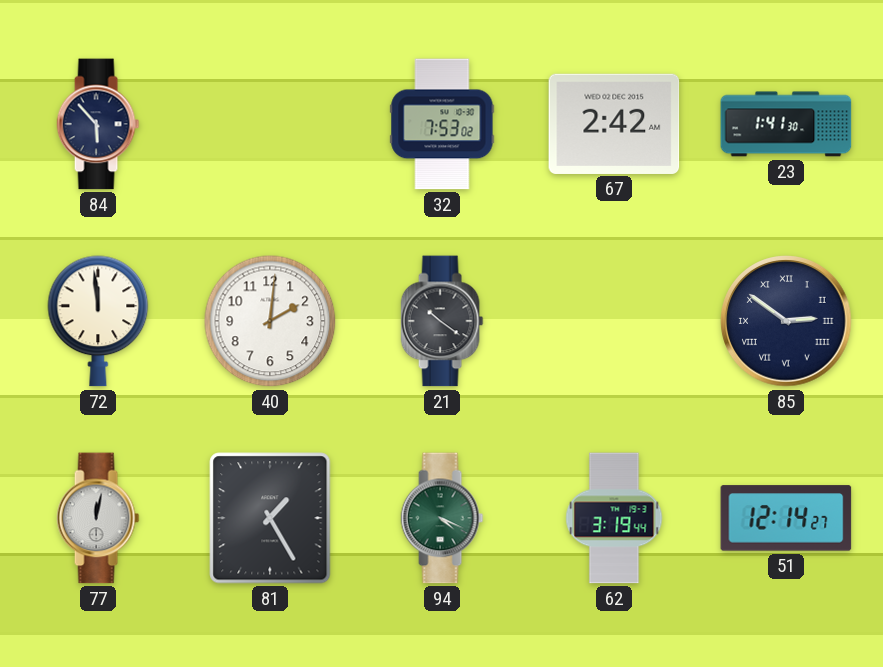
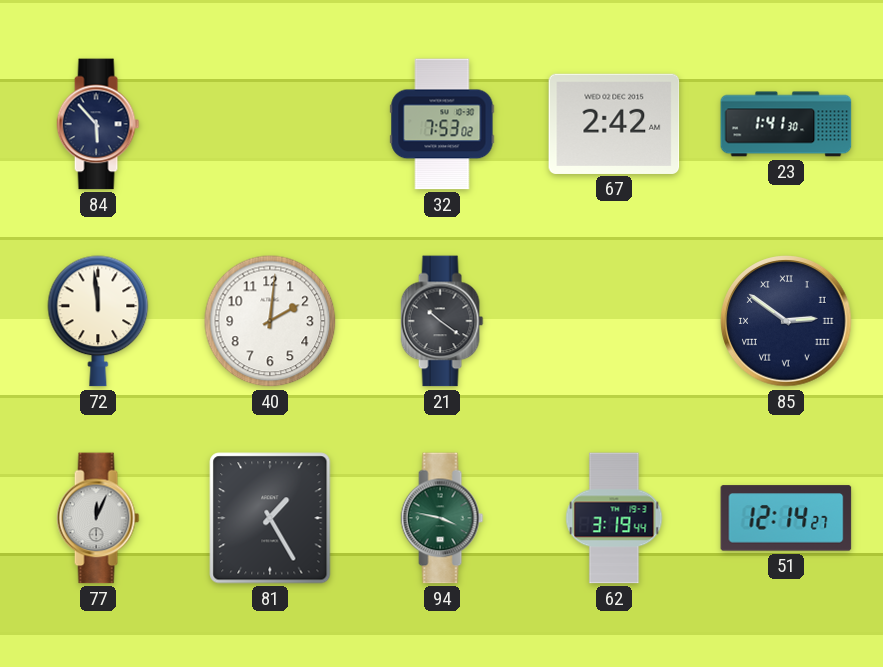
77: 12:02 -> 12:04 (98, 518)
94: 4:19 -> 3:47 (442, 518)
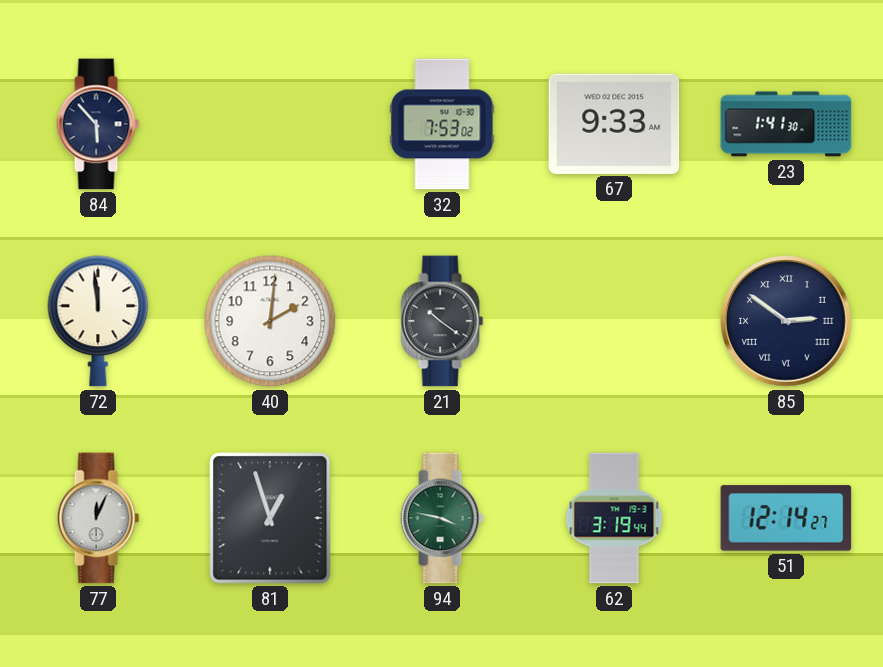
67: 2:42 -> 9:33 (614, 124)
81: 1:25 -> 12:57 (270, 518)
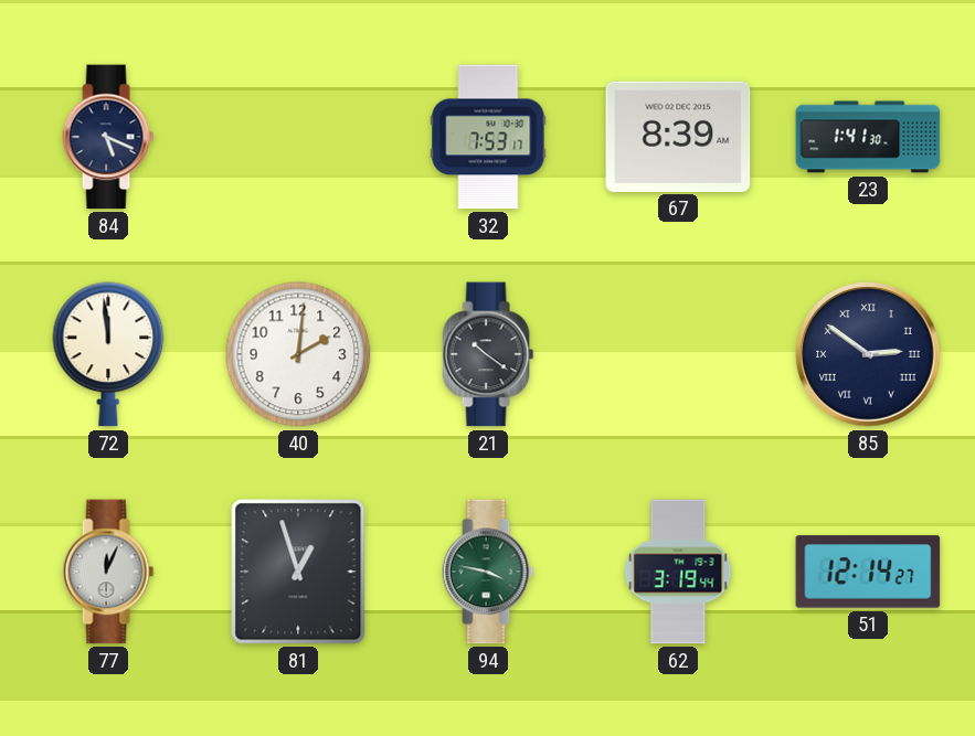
84: 5:53 -> 5:19 (108, 137)
32: 7:53:02 -> 7:53:17 (488, 137)
67: 9:33 -> 8:39 (678, 137)
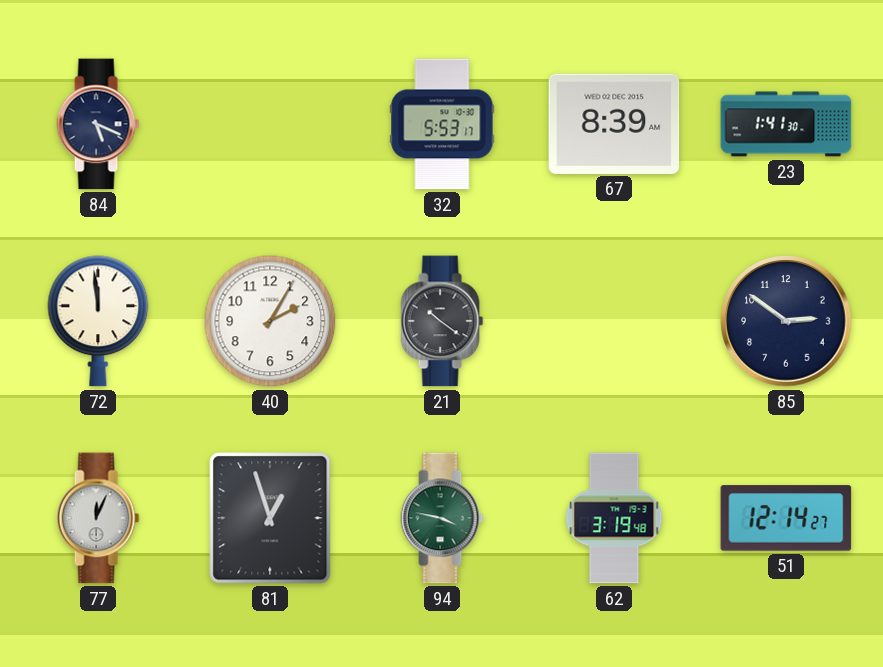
32: 7:53 -> 5:53 (442, 124)
40: 2:01 -> 2:05 (270, 321)
85 numerals: Roman -> Arabic (786, 321)
62: 3:19:44 -> 3:19:48 (614, 518)
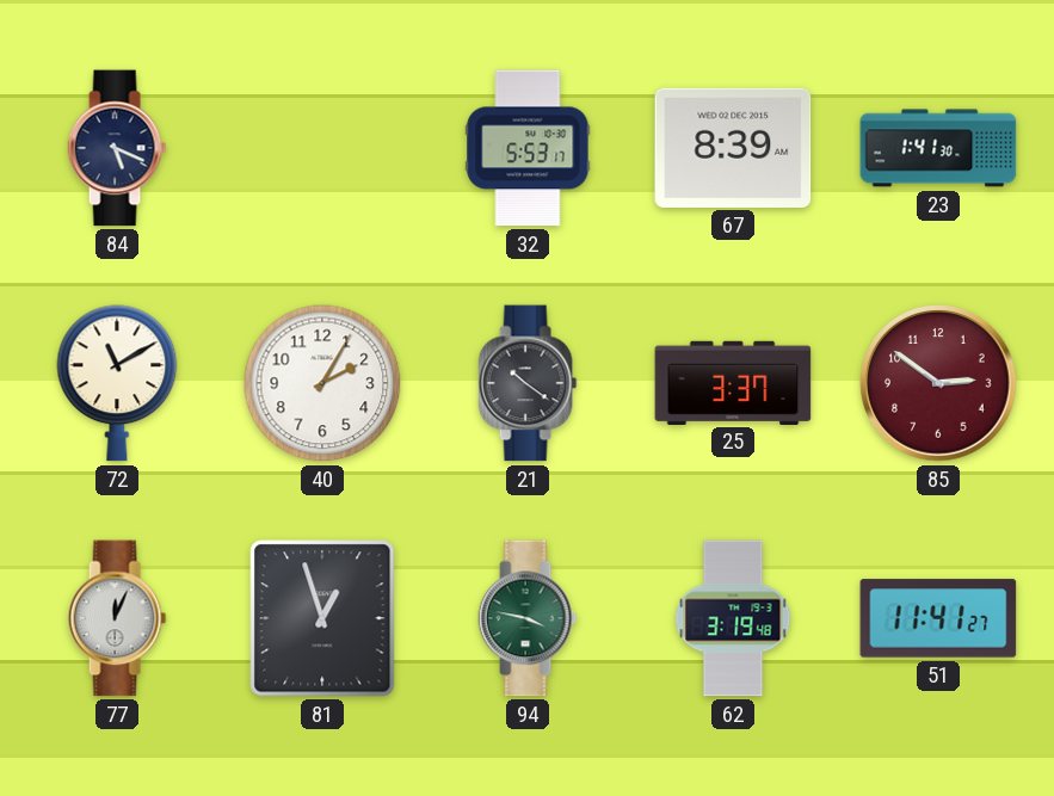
72: 11:59 -> 11:10 (117, 383)
25: none -> 3:37 (733, 382)
85 dial: navy -> burgundy (938, 383)
51: 12:14 -> 11:41 (938, 618)
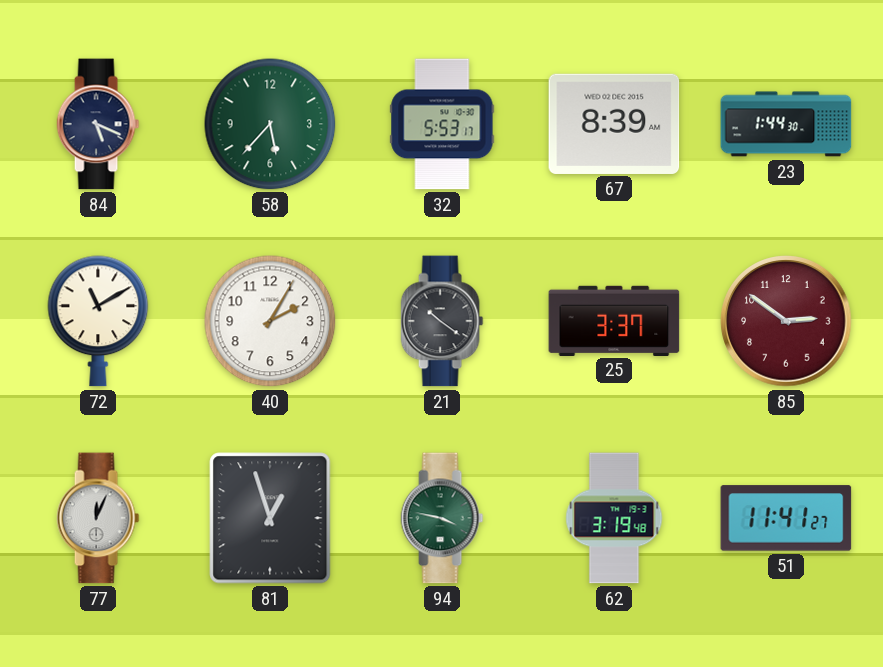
58: none -> 5:37 (270, 124)
23: 1:41 -> 1:44 (786, 124)
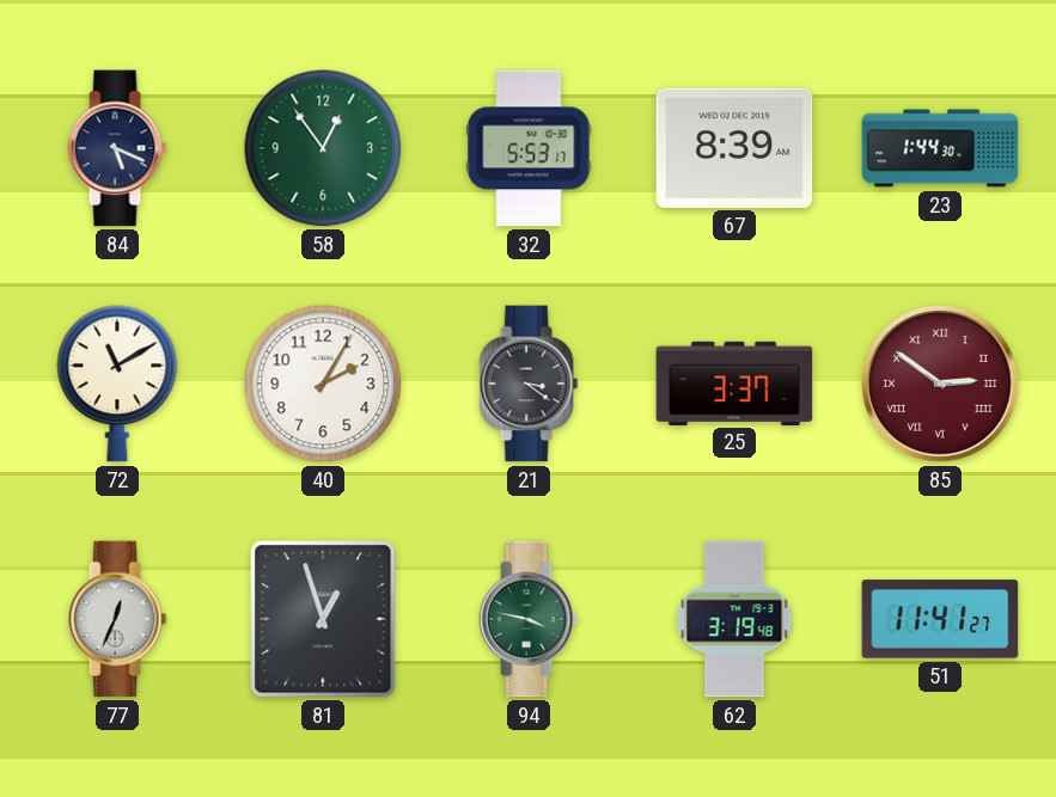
58: 5:37 -> 12:54 (323, 148)
21: 10:21 -> 3:21 (529, 384)
85 numerals: Arabic -> Roman (940, 384)
77: 12:04 -> 12:34 (117, 619)
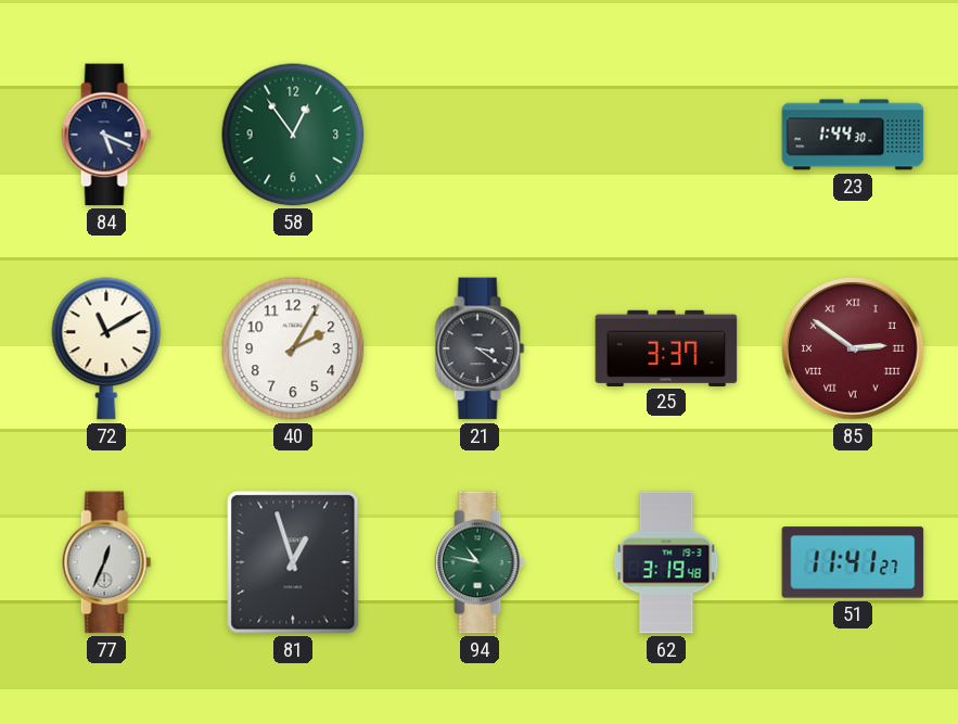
32: 5:53 -> none (529, 148)
67: 8:39 -> none (734, 148)
94: 3:47 -> 10:47 (480, 562)
